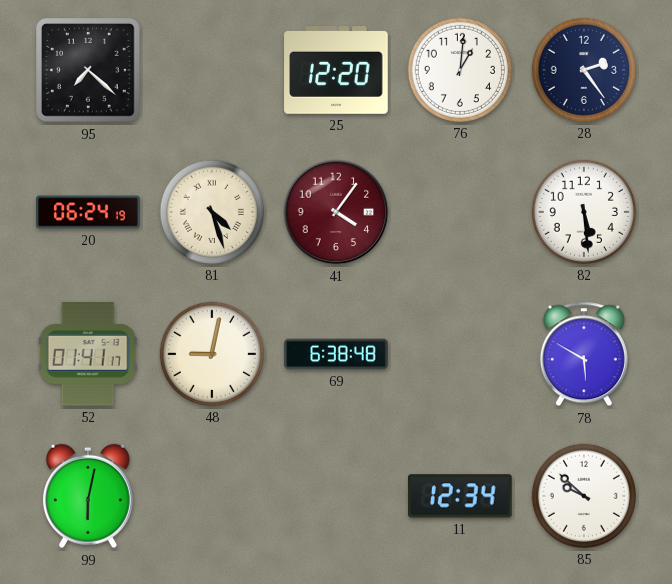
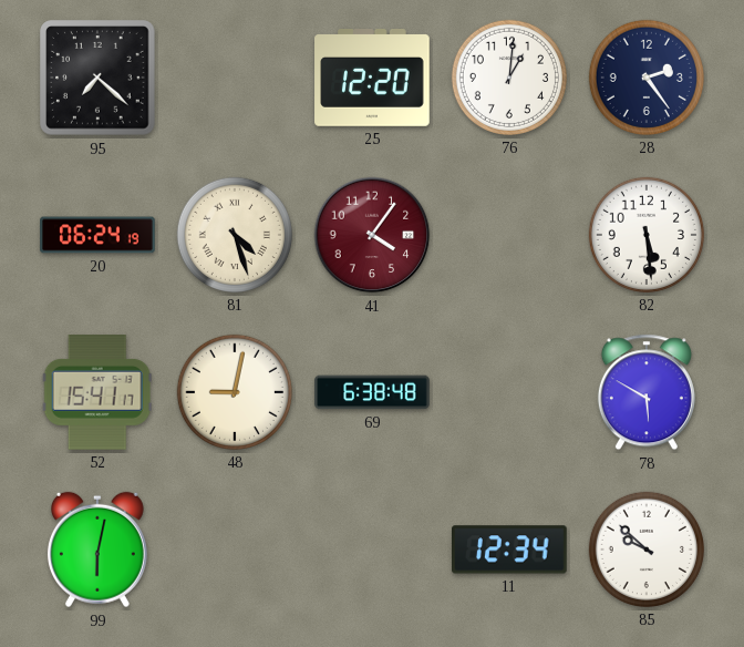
52: 01:41 -> 15:41 (97, 393)
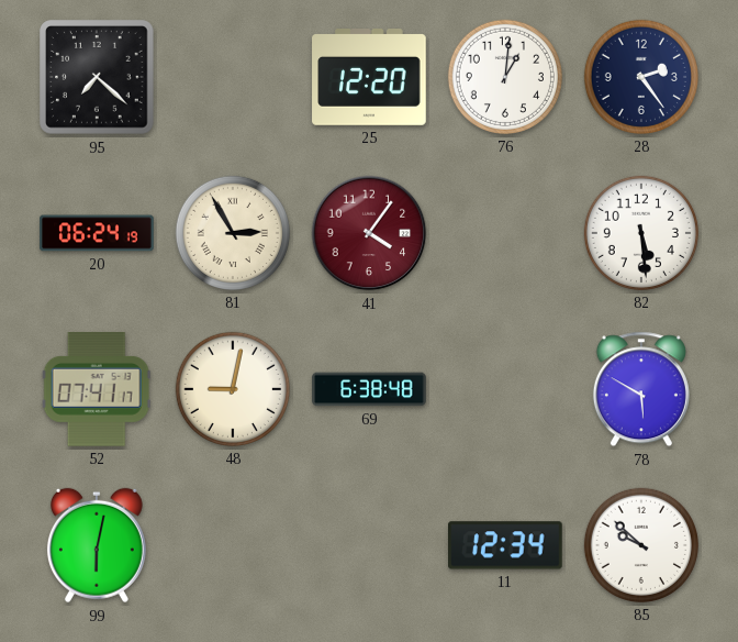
81: 4:27 -> 2:55 (233, 233)
52: 15:41 -> 07:41 (97, 390)
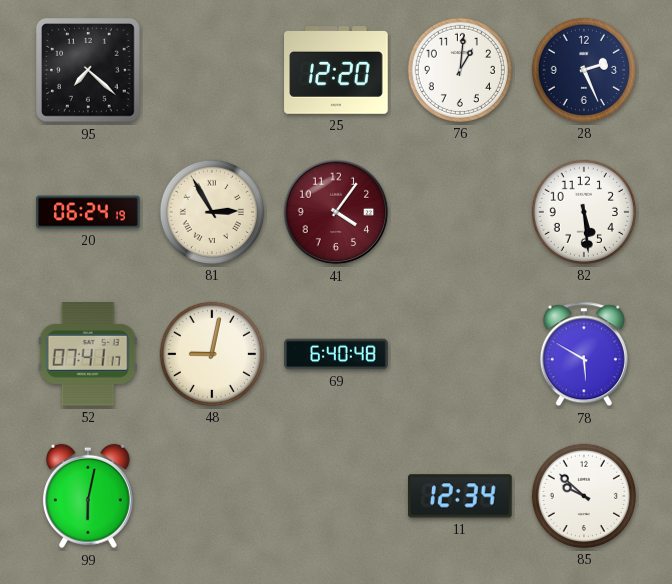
28: 2:24 -> 2:26 (584, 70)
69: 6:38 -> 6:40 (336, 354)
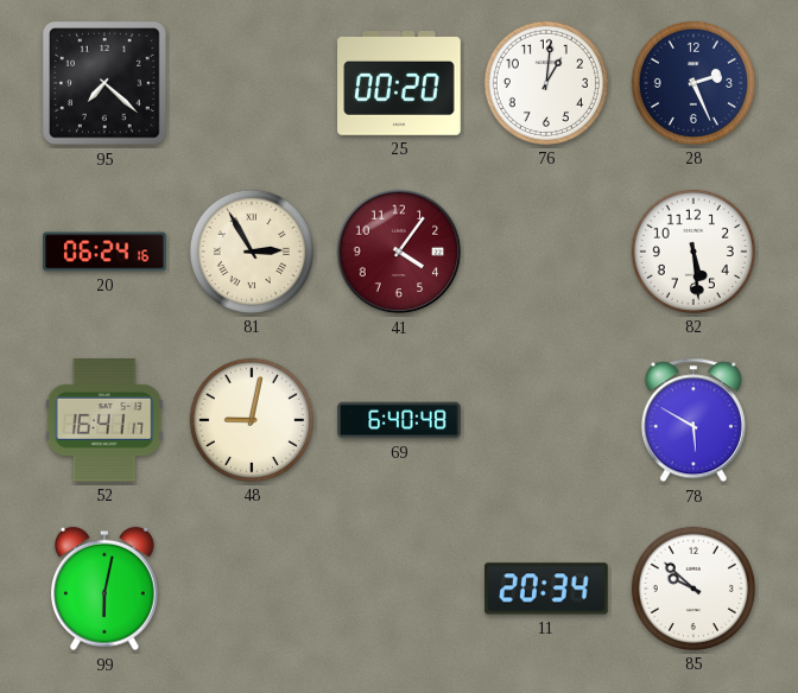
25: 12:20 -> 00:20 (399, 84)
20: 06:24:19 -> 06:24:16 (104, 252)
52: 07:41 -> 16:41 (104, 421)
11: 12:34 -> 20:34 (547, 589)
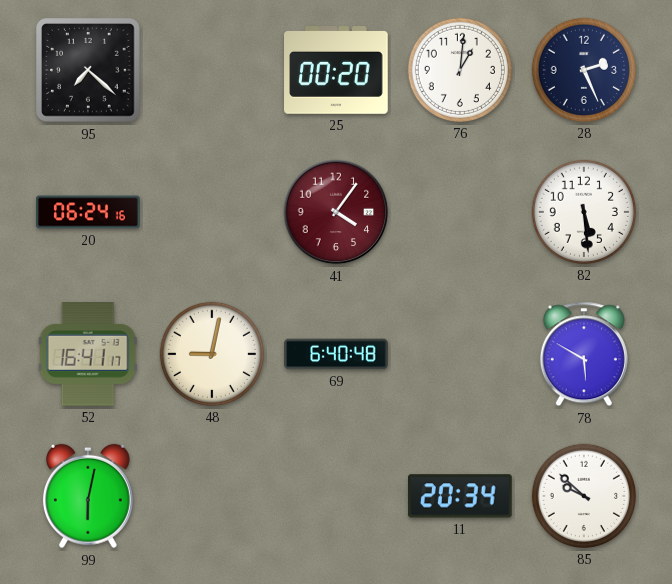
81: 2:55 -> none (252, 252)
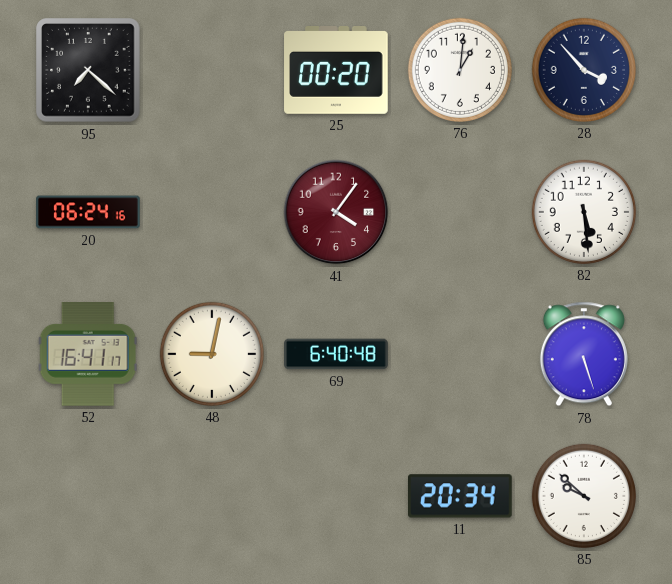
28: 2:26 -> 3:53 (584, 70)
78: 5:50 -> 5:27 (584, 354)
99: 6:02 -> none (88, 496)
